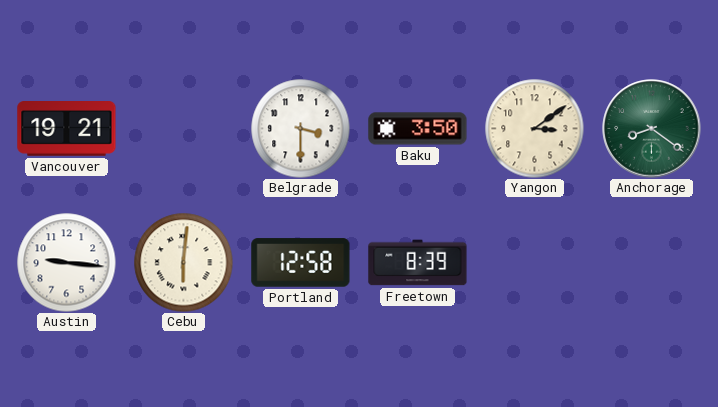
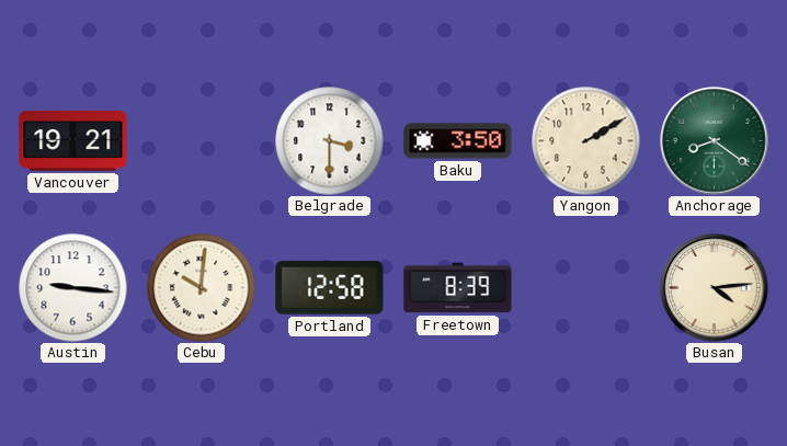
Yangon: 3:09 -> 2:10 (586, 141)
Cebu: 6:01 -> 10:01 (202, 288)
Busan: none -> 4:14 (715, 288)
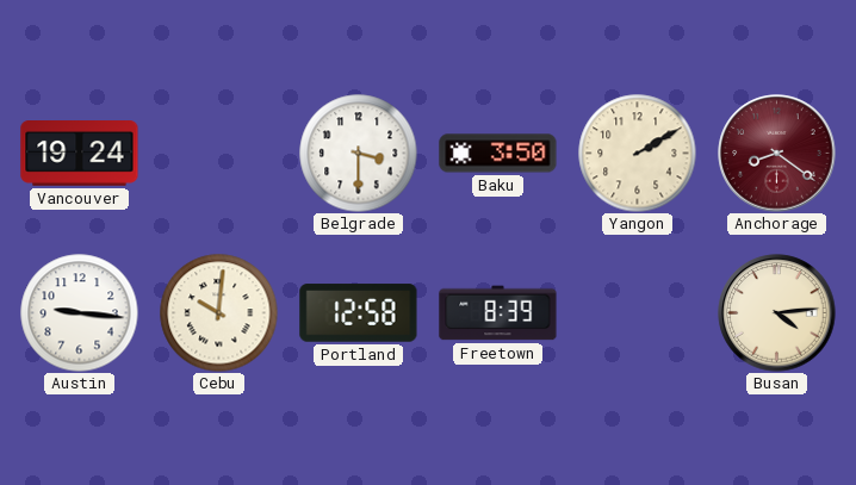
Vancouver: 19:21 -> 19:24 (80, 154)
Anchorage dial: green -> burgundy (777, 154)
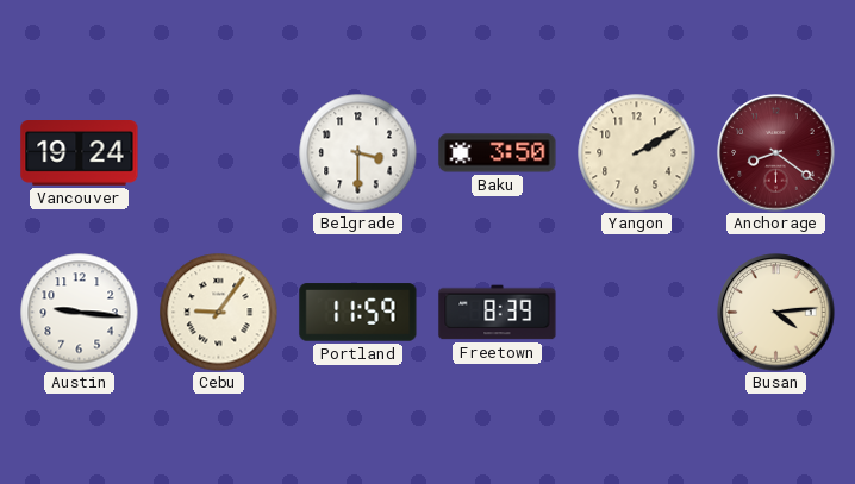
Cebu: 10:01 -> 9:06 (219, 313)
Portland: 12:58 -> 11:59 (358, 313)
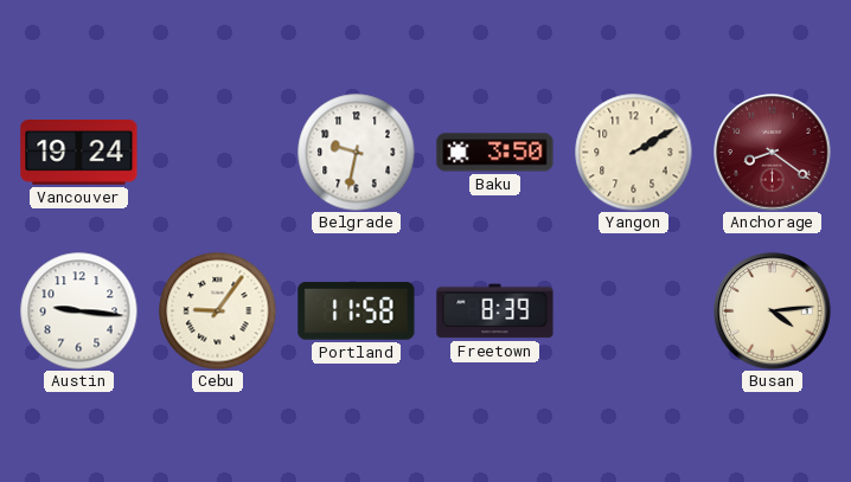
Belgrade: 3:30 -> 9:32 (357, 153)
Portland: 11:59 -> 11:58 (357, 311)
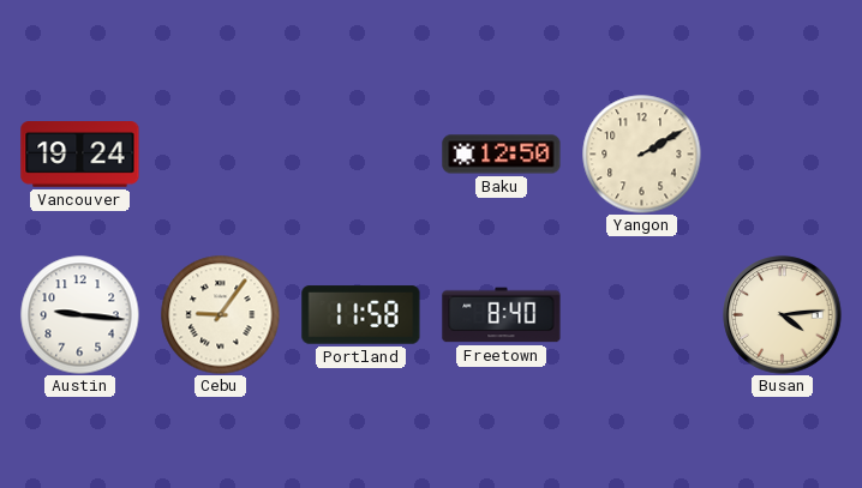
Belgrade: 9:32 -> none (357, 153)
Baku: 3:50 -> 12:50 (502, 155)
Anchorage: 8:21 -> none (773, 153)
Freetown: 8:39 -> 8:40 (502, 315)
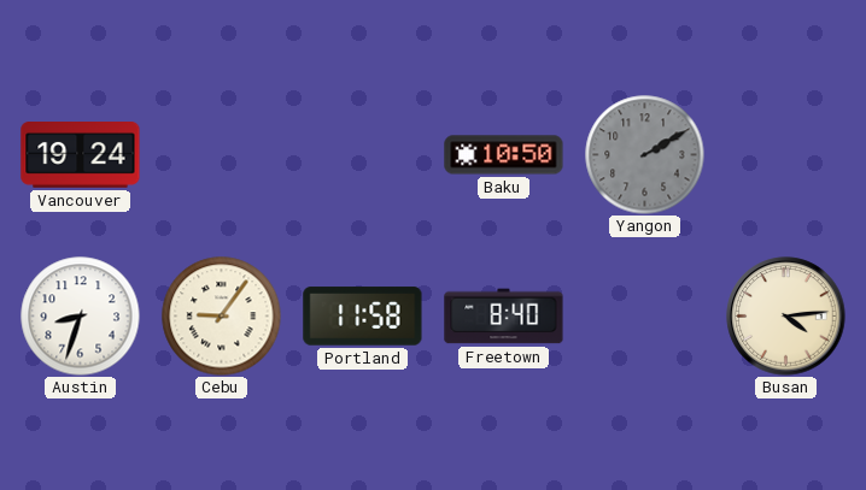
Baku: 12:50 -> 10:50 (504, 155)
Yangon dial: cream -> grey (645, 155)
Austin: 9:16 -> 8:33 (81, 317)
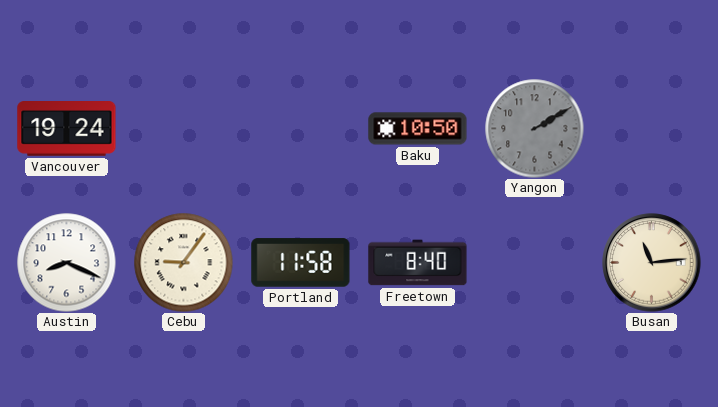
Austin: 8:33 -> 8:19 (67, 263)
Busan: 4:14 -> 11:14 (652, 263)
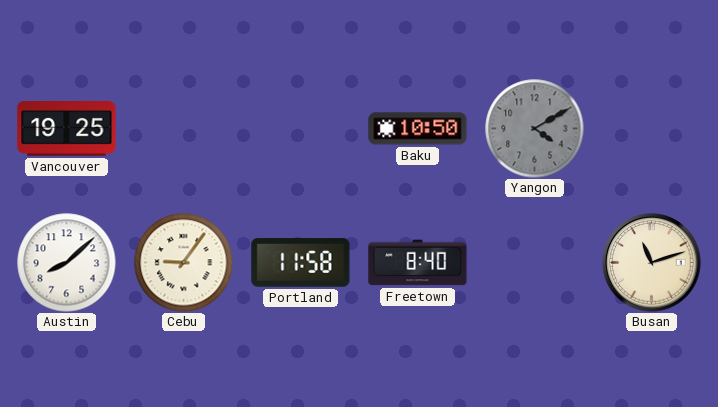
Vancouver: 19:24 -> 19:25 (67, 129)
Yangon: 2:10 -> 4:10 (535, 129)
Austin: 8:19 -> 8:08 (67, 263)
Busan: 11:14 -> 11:12 (652, 263)
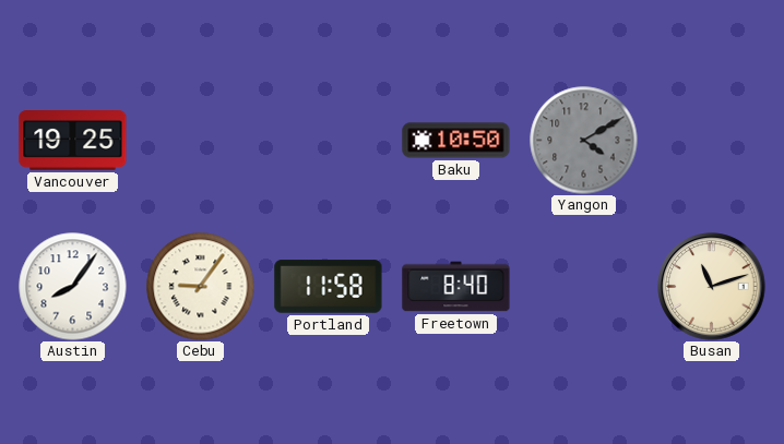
Austin: 8:08 -> 8:06 (73, 287)
